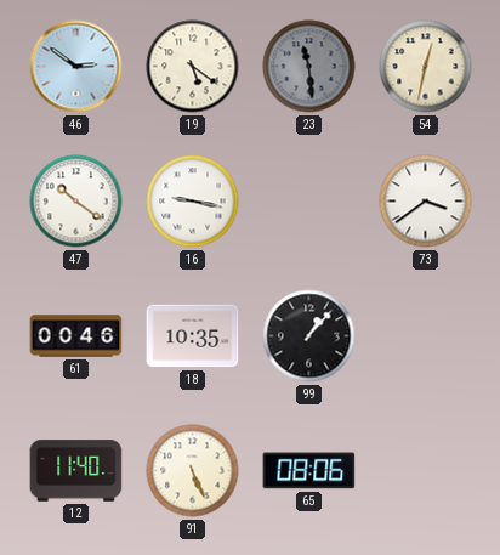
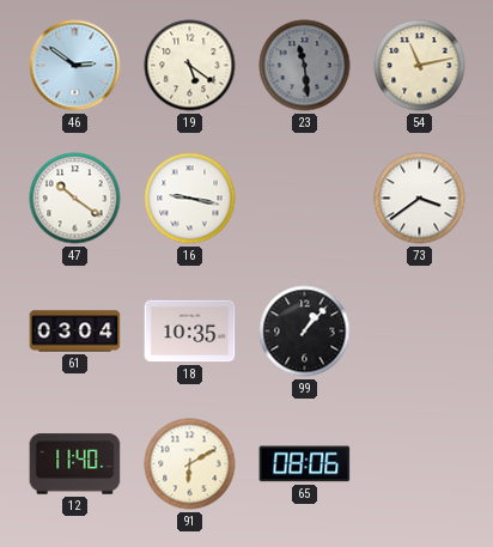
54: 12:32 -> 11:13 (420, 66)
61: 00:46 -> 03:04 (75, 332)
91: 5:26 -> 6:10 (190, 464)
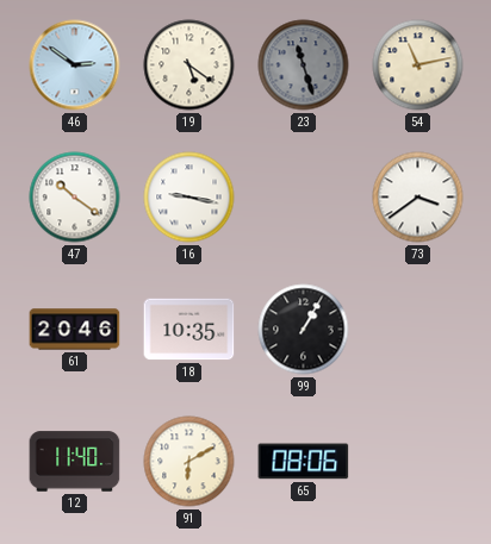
23: 11:29 -> 11:27 (304, 65)
61: 03:04 -> 20:46 (75, 330)
99: 1:07 -> 1:05 (304, 330)
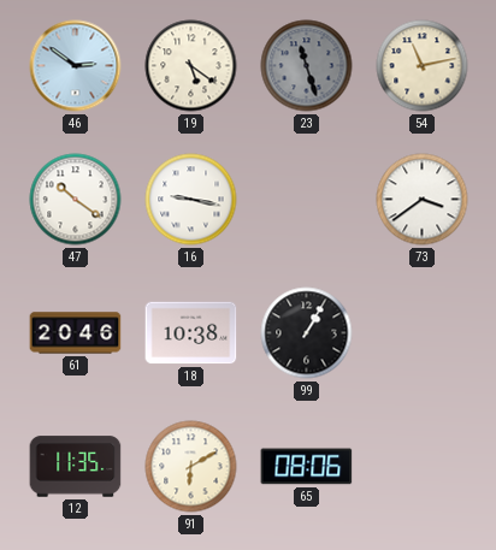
18: 10:35 -> 10:38 (191, 333)
12: 11:40 -> 11:35 (76, 467)
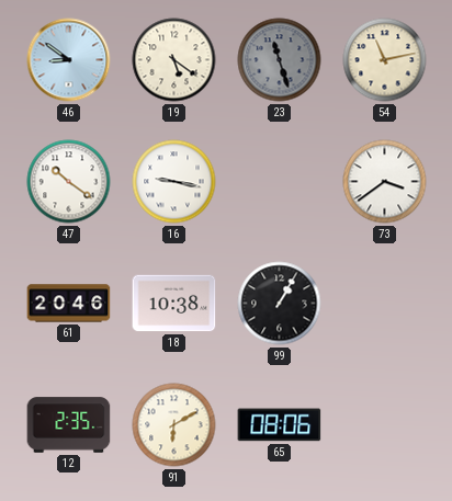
46: 2:51 -> 8:51 (69, 60)
12: 11:35 -> 2:35 (69, 425)
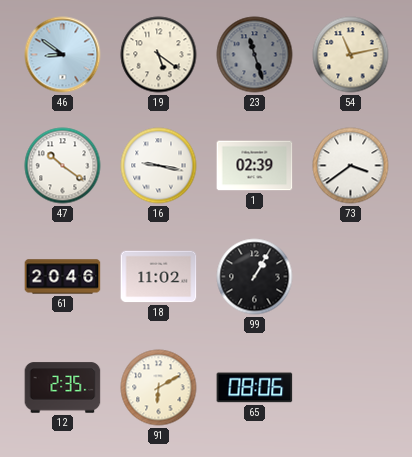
1: none -> 02:39 (255, 166)
18: 10:38 -> 11:02 (159, 277)
